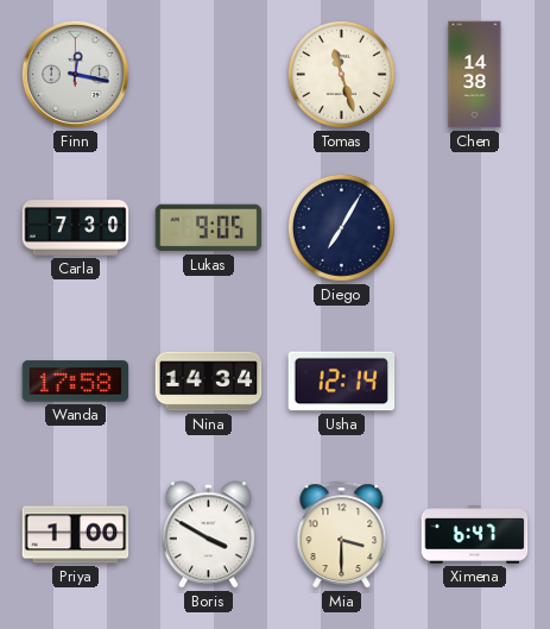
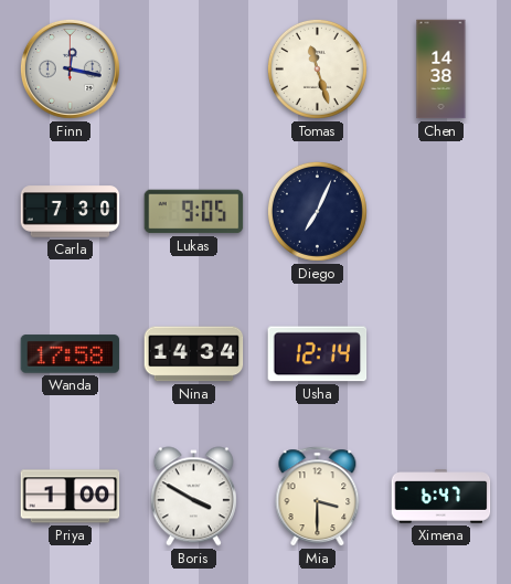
Diego: 7:05 -> 7:04 (317, 211)
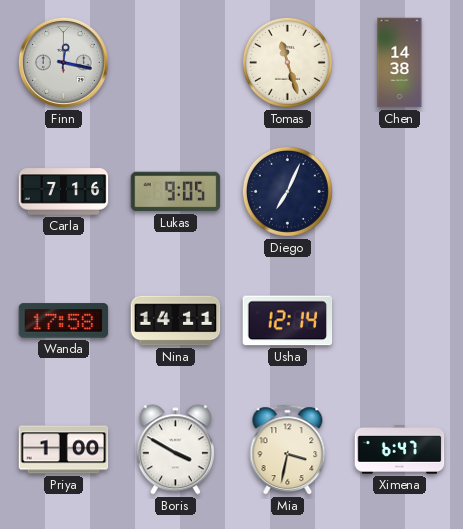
Carla: 7:30 -> 7:16 (64, 192)
Nina: 14:34 -> 14:11 (176, 321)
Mia: 3:30 -> 3:32 (288, 450)
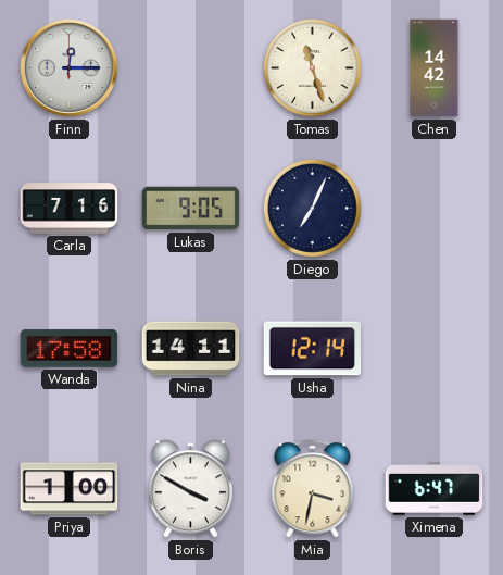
Finn: 12:17 -> 12:15 (68, 67)
Chen: 14:38 -> 14:42 (435, 68)
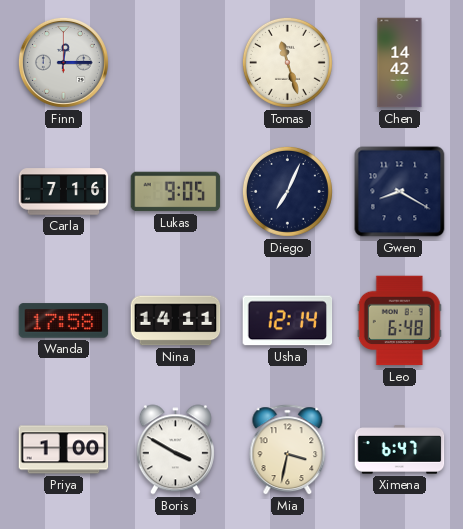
Gwen: none -> 8:20 (400, 192)
Leo: none -> 6:48 (399, 321)
